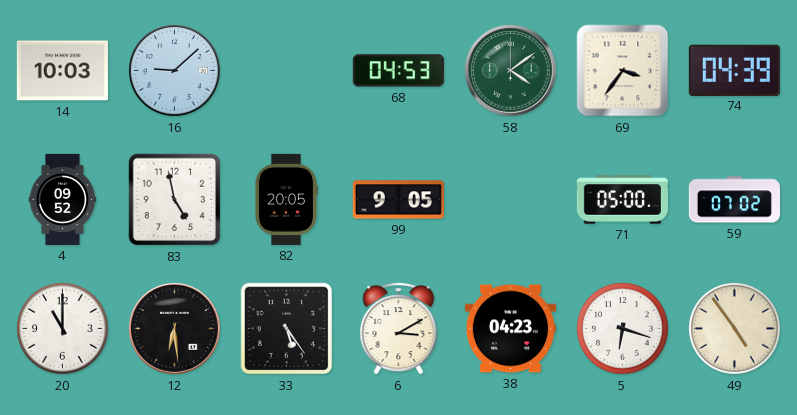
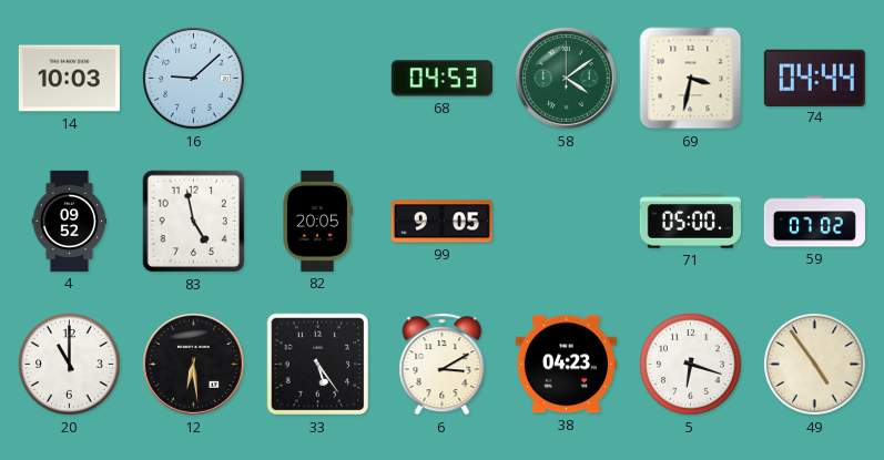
69: 3:36 -> 3:32 (691, 79)
74: 04:39 -> 04:44 (814, 78)
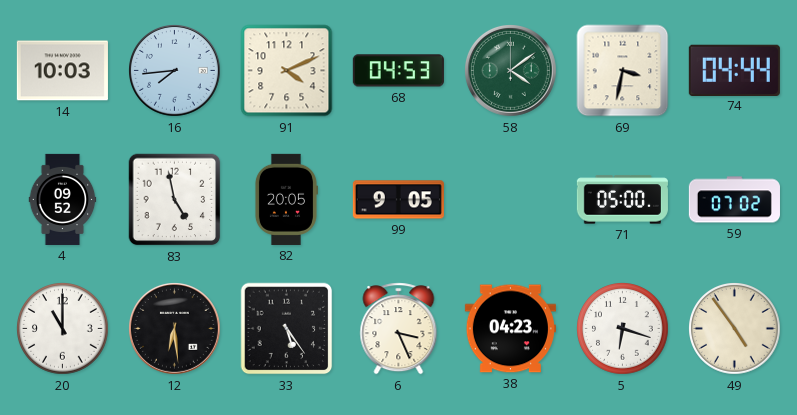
16: 9:08 -> 7:44 (175, 71)
91: none -> 4:11 (287, 71)
6: 3:10 -> 3:26 (399, 329)
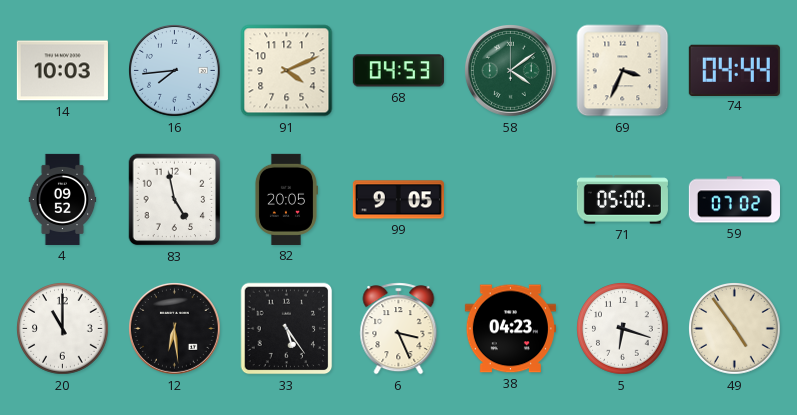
69: 3:32 -> 3:34 (623, 71)
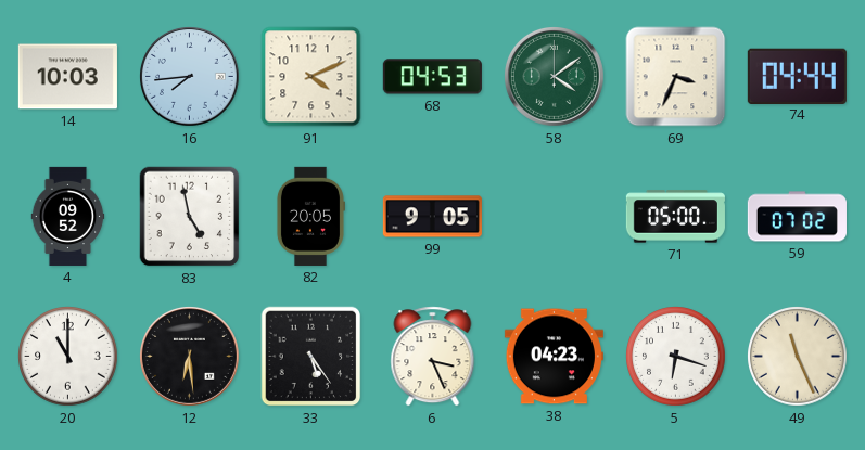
49: 4:54 -> 11:26 (798, 357)
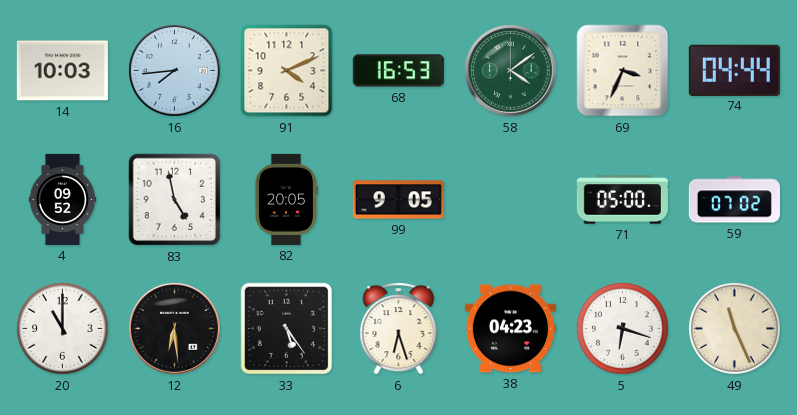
68: 04:53 -> 16:53 (398, 71)
6: 3:26 -> 6:27 (399, 329)
